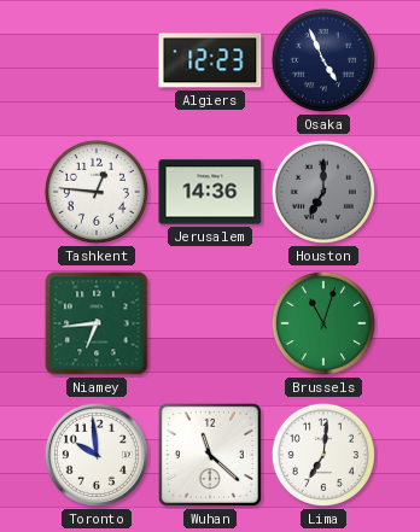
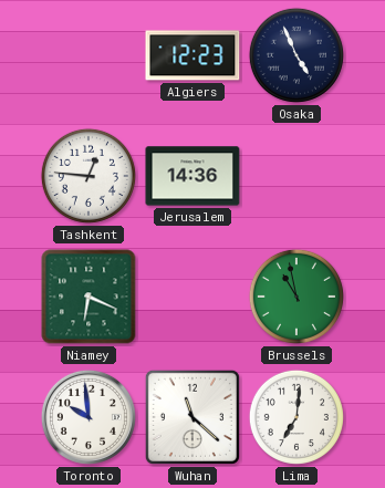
Houston: 7:00 -> none (323, 192)
Niamey: 6:44 -> 6:19 (89, 297)
Brussels: 11:03 -> 10:58 (296, 297)
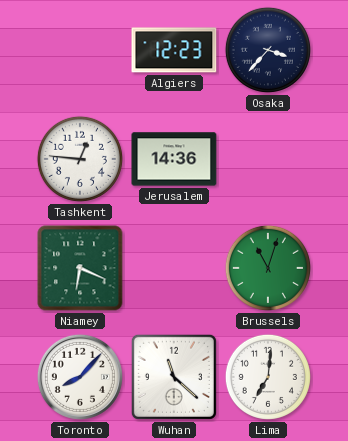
Osaka: 4:56 -> 3:37 (268, 50)
Brussels: 10:58 -> 11:03 (268, 268)
Toronto: 9:59 -> 8:07 (80, 377)
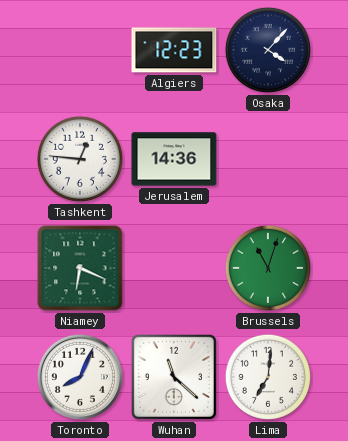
Osaka: 3:37 -> 4:07 (268, 50)
Toronto: 8:07 -> 8:04 (80, 377)
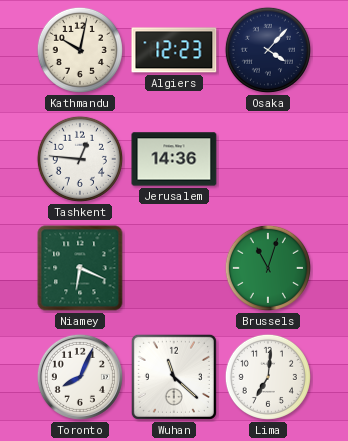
Kathmandu: none -> 10:02 (80, 50)
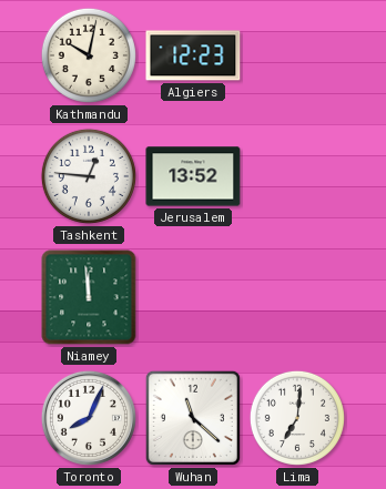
Osaka: 4:07 -> none (268, 50)
Jerusalem: 14:36 -> 13:52 (193, 176)
Niamey: 6:19 -> 11:59 (89, 297)
Brussels: 11:03 -> none (268, 268)
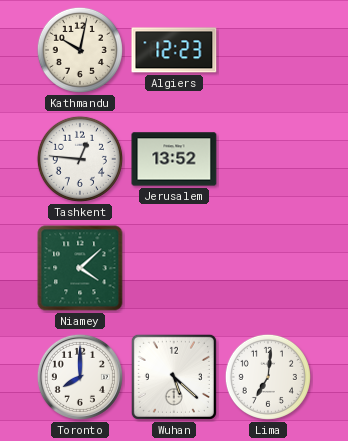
Niamey: 11:59 -> 4:08 (80, 268)
Toronto: 8:04 -> 8:00 (80, 377)
Wuhan: 11:22 -> 5:22 (174, 377)
